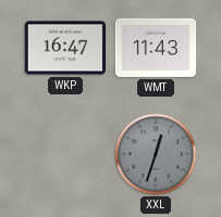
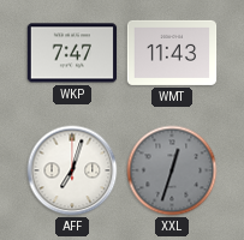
WKP: 16:47 -> 7:47 (72, 53)
AFF: none -> 7:03 (72, 170)
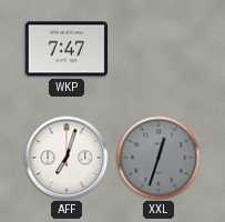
WMT: 11:43 -> none (172, 53)
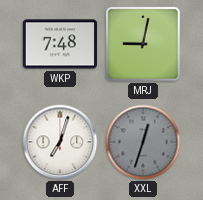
WKP: 7:47 -> 7:48 (60, 44)
MRJ: none -> 9:02 (143, 44)
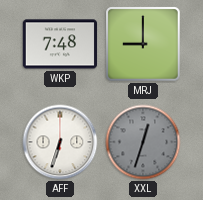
MRJ: 9:02 -> 9:00 (143, 44)
AFF: 7:03 -> 6:33 (60, 142)
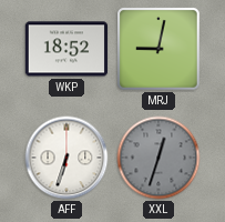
WKP: 7:48 -> 18:52 (67, 49)
MRJ: 9:00 -> 9:02 (158, 49)
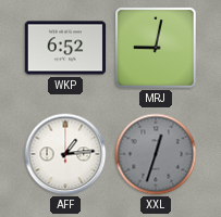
WKP: 18:52 -> 6:52 (65, 48)
AFF: 6:33 -> 1:14 (65, 154)
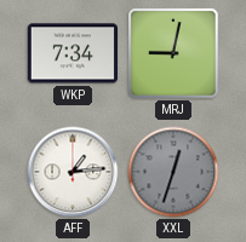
WKP: 6:52 -> 7:34 (73, 53)
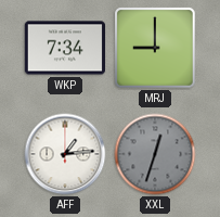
MRJ: 9:02 -> 9:00 (155, 48)
